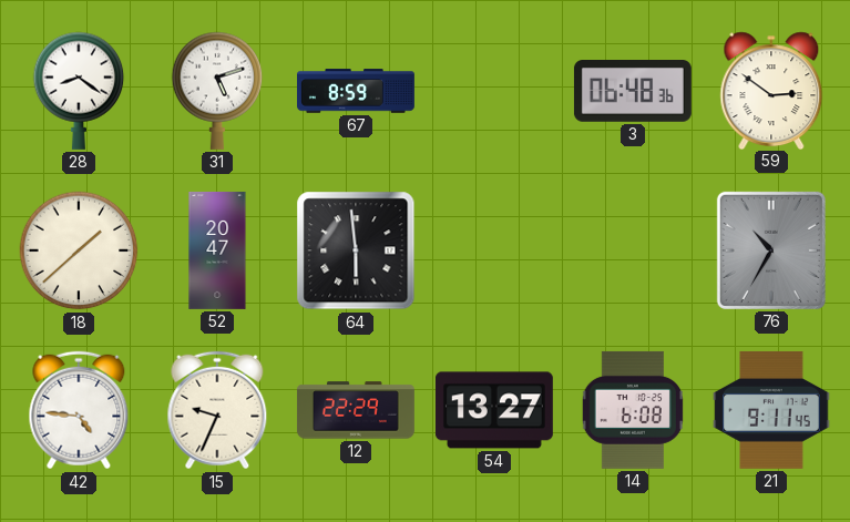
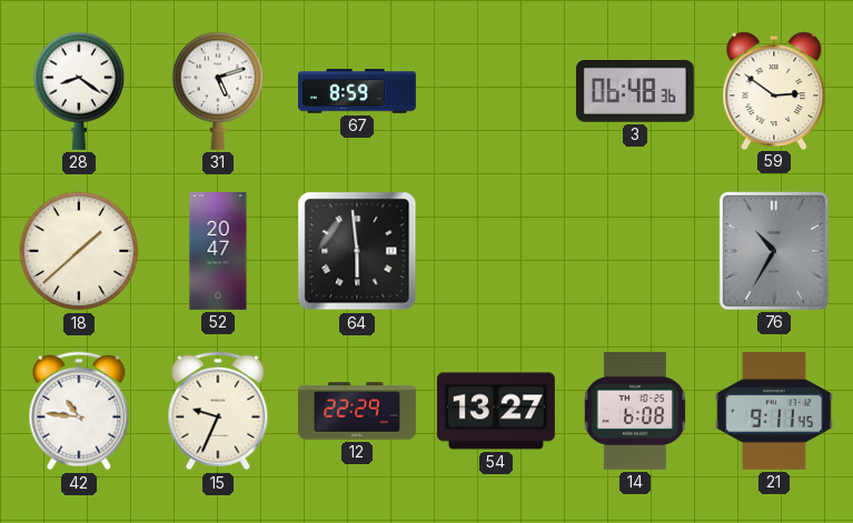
42: 4:46 -> 10:46 (79, 411)
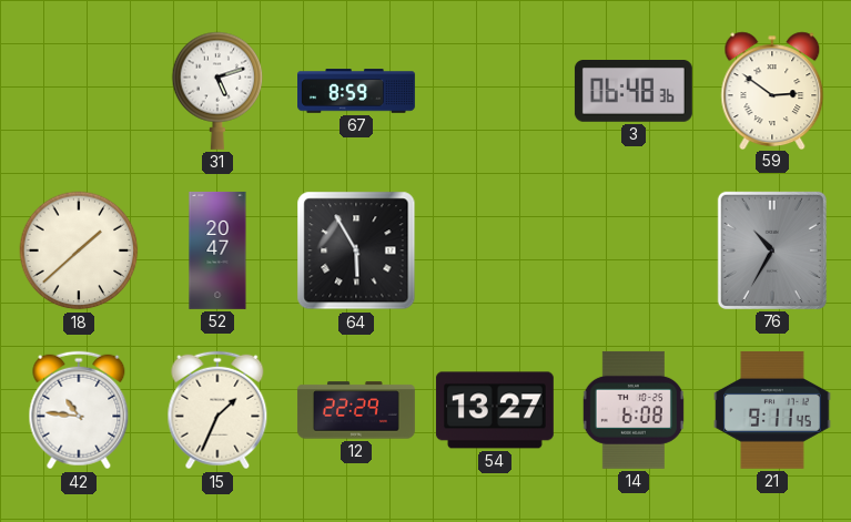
28: 8:21 -> none (79, 91)
64: 5:59 -> 5:55 (356, 250)
15: 9:34 -> 1:34 (217, 410)
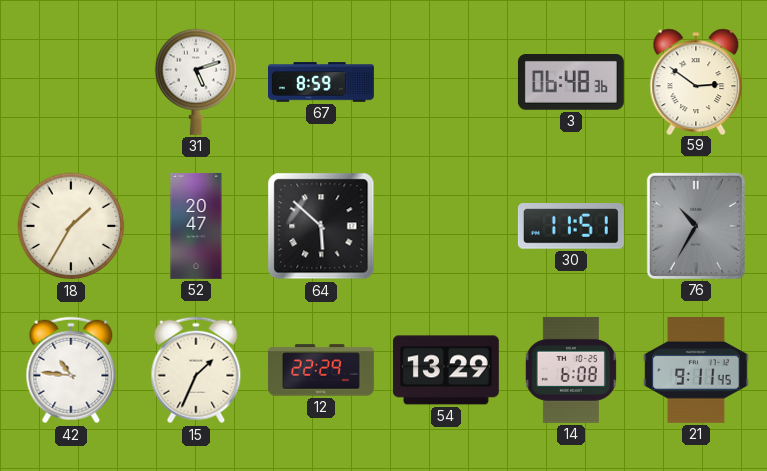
18: 1:38 -> 1:35 (71, 226)
64: 5:55 -> 5:52 (321, 226)
30: none -> 11:51 (571, 227)
54: 13:27 -> 13:29 (446, 370)
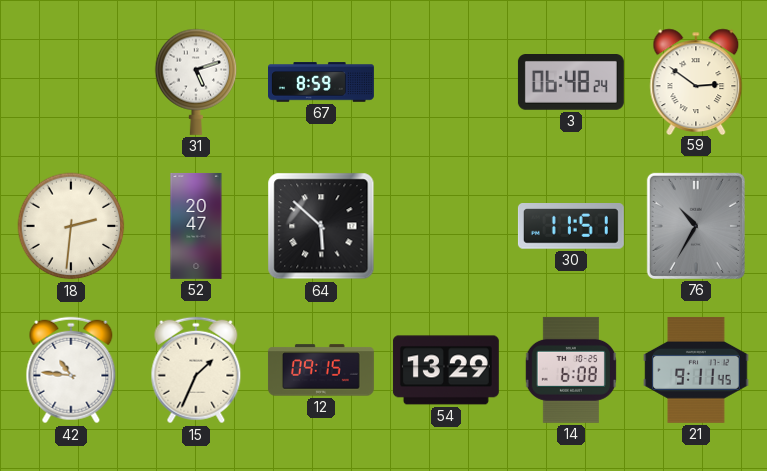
3: 06:48:36 -> 06:48:24 (571, 83)
18: 1:35 -> 2:31 (71, 226)
12: 22:29 -> 09:15 (321, 370)
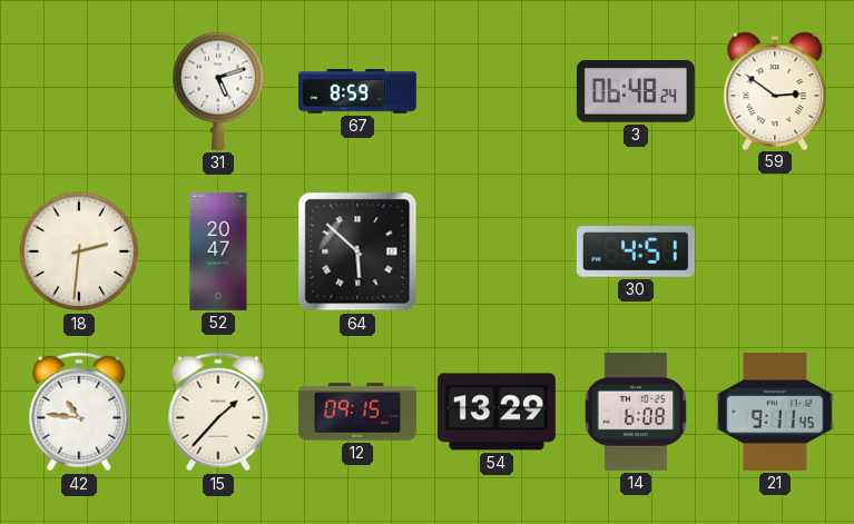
30: 11:51 -> 4:51 (636, 253)
76: 10:35 -> none (696, 226)
15: 1:34 -> 1:37 (218, 412)
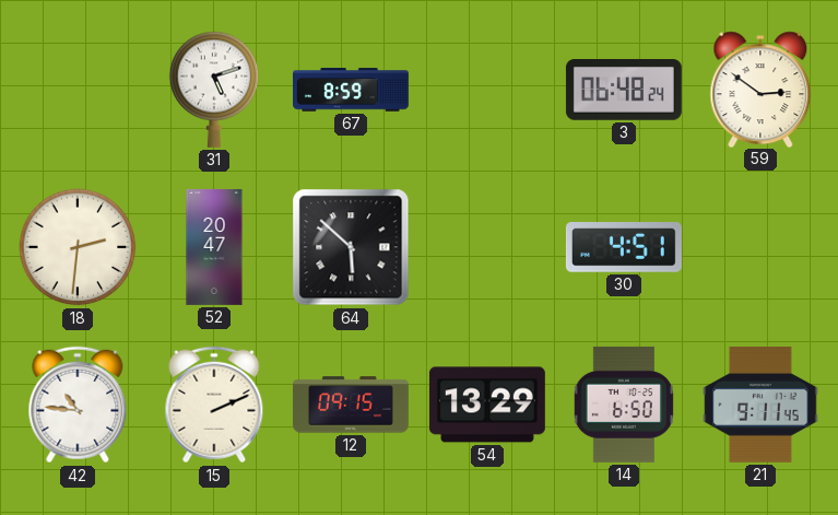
15: 1:37 -> 2:11 (214, 405)
14: 6:08 -> 6:50 (624, 405)
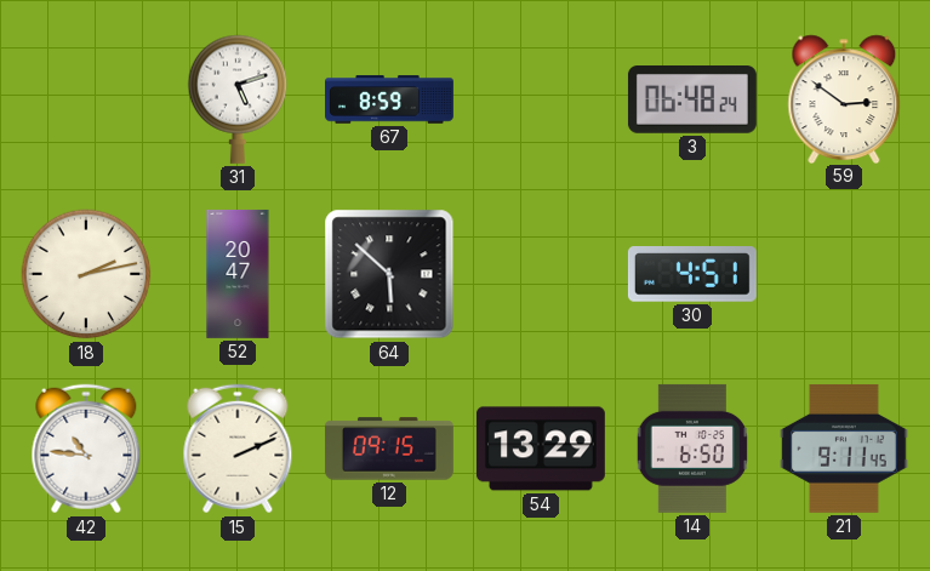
18: 2:31 -> 2:13 (86, 274)
